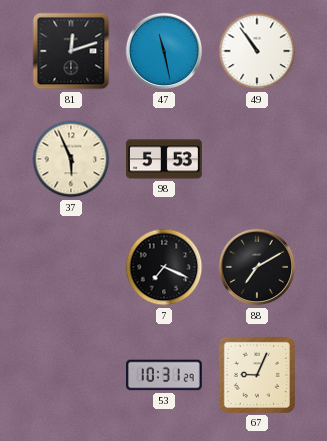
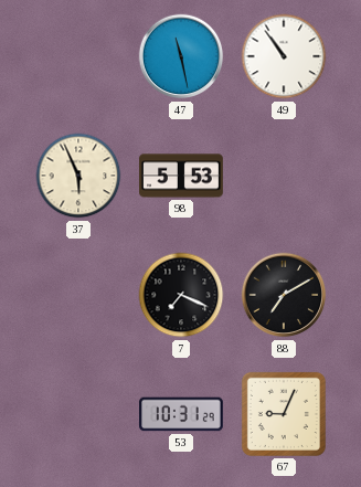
81: 12:12 -> none (71, 51)
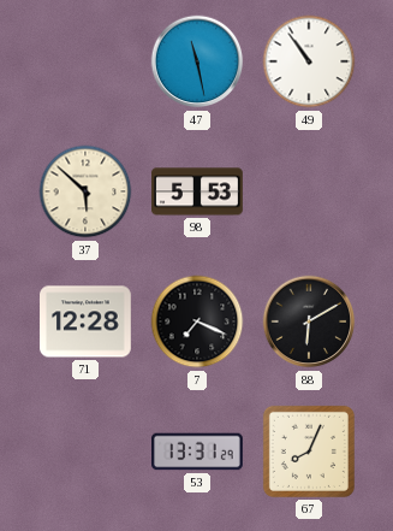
37: 5:56 -> 5:52 (85, 191)
71: none -> 12:28 (87, 321)
88: 7:10 -> 6:10 (309, 321)
53: 10:31 -> 13:31 (198, 452)
67: 9:04 -> 8:04 (309, 452)
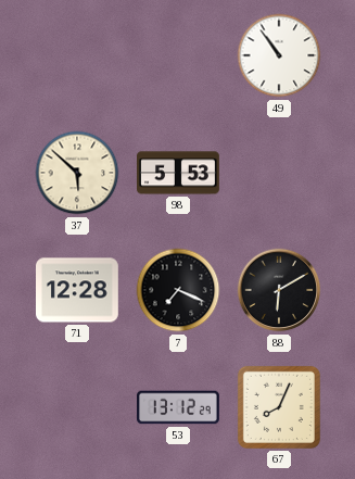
47: 11:28 -> none (197, 61)
53: 13:31 -> 13:12 (179, 407)
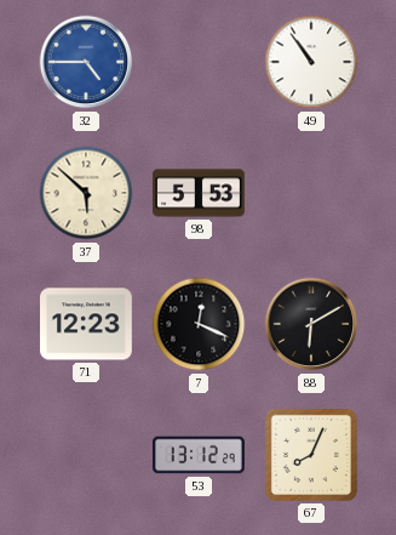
32: none -> 4:45 (86, 62)
71: 12:28 -> 12:23 (87, 324)
7: 7:19 -> 12:19 (199, 324)
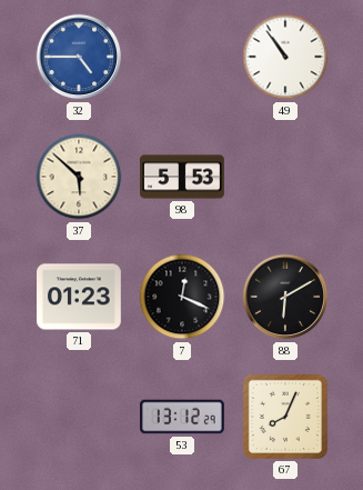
71: 12:23 -> 01:23 (80, 297)
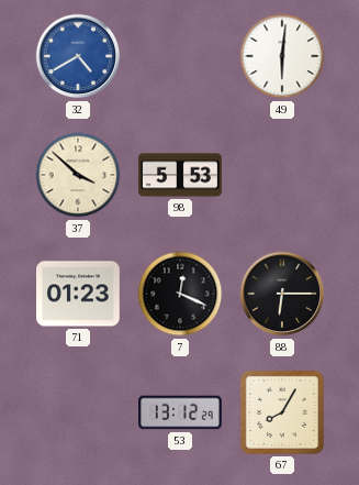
32: 4:45 -> 4:40 (78, 56)
49: 10:54 -> 6:01 (282, 56)
37: 5:52 -> 3:52 (78, 175)
88: 6:10 -> 6:15 (282, 294)
67: 8:04 -> 8:05 (282, 412)
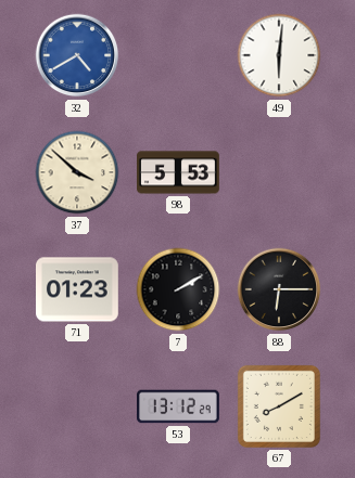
7: 12:19 -> 2:10 (178, 289)
67: 8:05 -> 8:10 (279, 406)
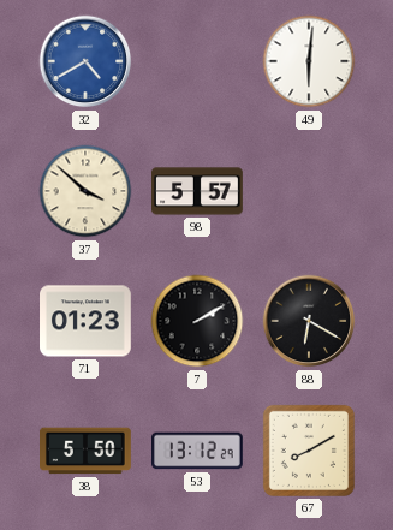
98: 5:53 -> 5:57 (198, 191)
88: 6:15 -> 6:20 (309, 321)
38: none -> 5:50 (87, 451)
